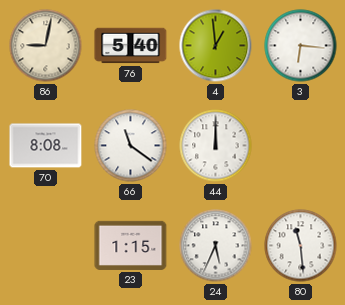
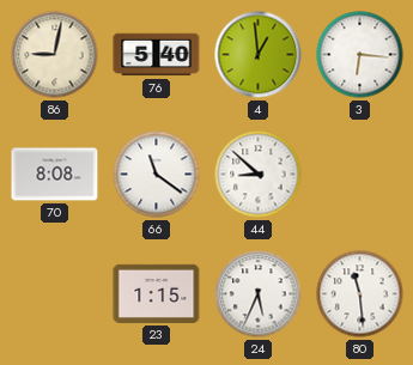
44: 12:00 -> 8:52 (259, 175)
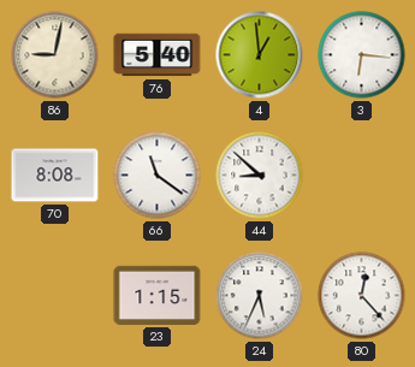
80: 11:29 -> 12:23 (362, 296)
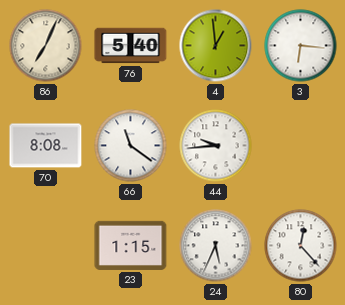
86: 9:02 -> 7:04 (46, 46)
44: 8:52 -> 9:44 (216, 146)
